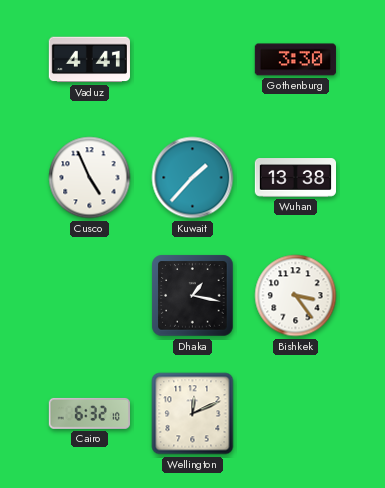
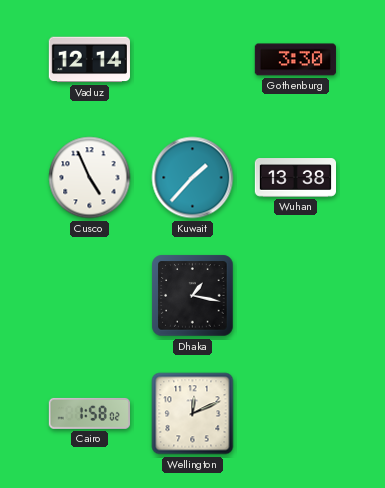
Vaduz: 4:41 -> 12:14 (89, 60)
Bishkek: 3:24 -> none (296, 296)
Cairo: 6:32 -> 1:58 (89, 413)
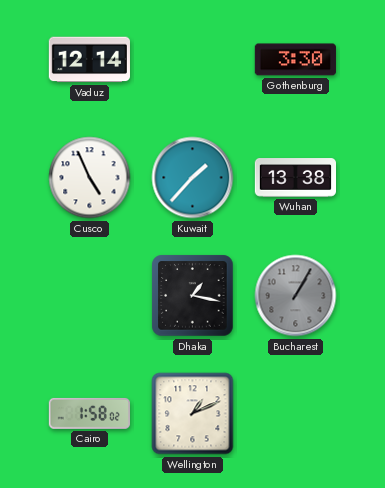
Bucharest: none -> 1:05 (296, 296)
Wellington: 12:11 -> 1:11 (193, 414)
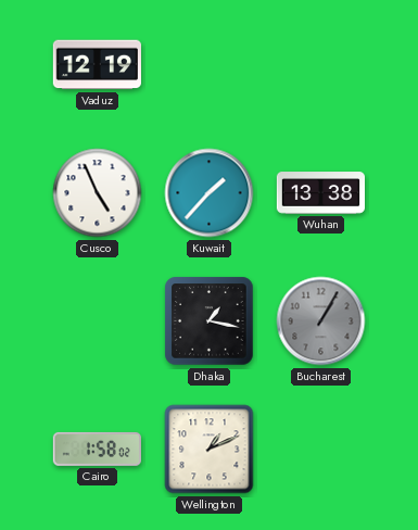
Vaduz: 12:14 -> 12:19 (97, 65)
Gothenburg: 3:30 -> none (295, 60)
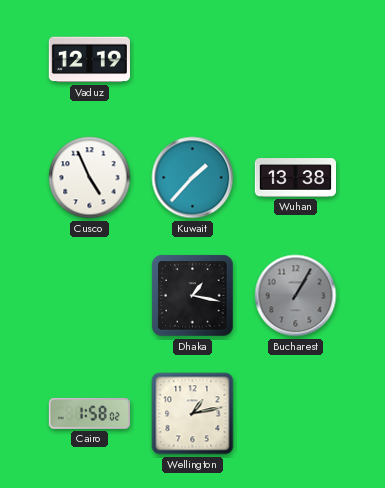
Wellington: 1:11 -> 1:13 (193, 414)
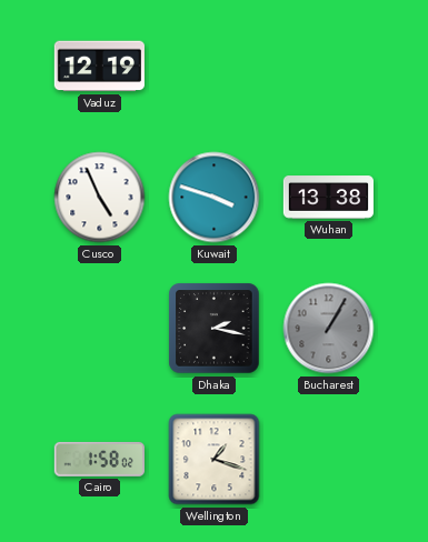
Kuwait: 1:37 -> 3:48 (215, 198)
Dhaka: 1:17 -> 2:17 (215, 329)
Wellington: 1:13 -> 1:18 (215, 460)
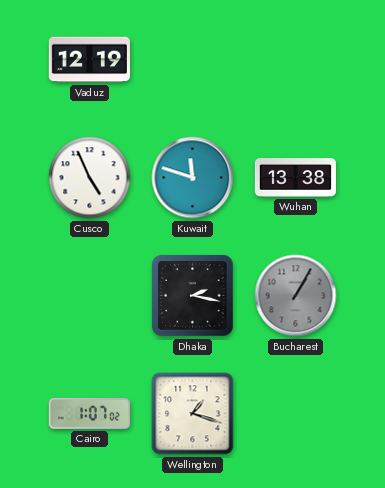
Kuwait: 3:48 -> 11:48 (193, 178)
Cairo: 1:58 -> 1:07 (89, 413)
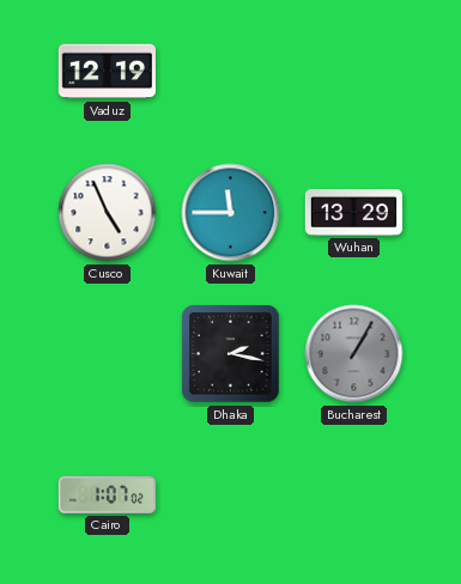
Kuwait: 11:48 -> 11:45 (231, 213)
Wuhan: 13:38 -> 13:29 (353, 213)
Wellington: 1:18 -> none (193, 414)
